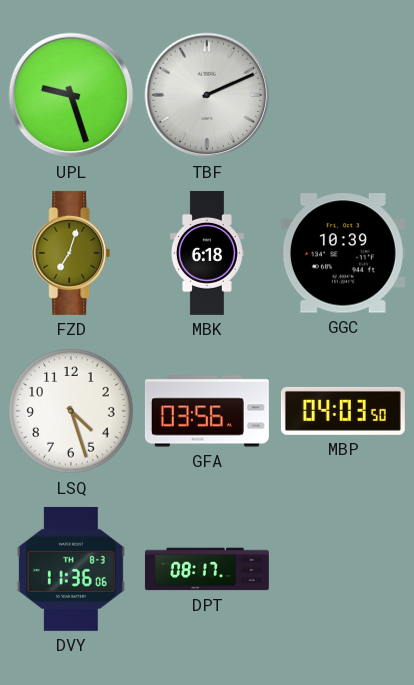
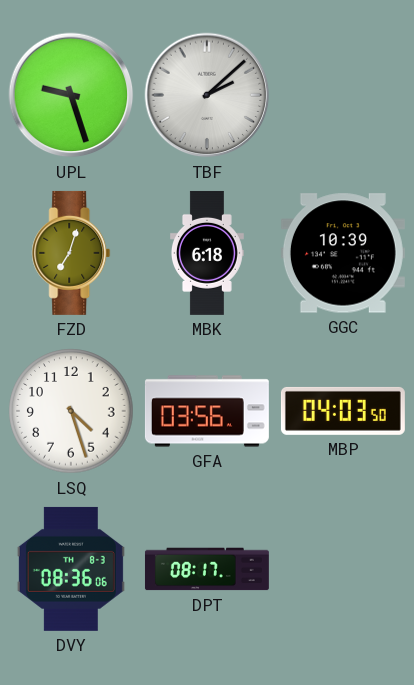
TBF: 2:11 -> 2:08 (207, 95)
DVY: 11:36 -> 08:36 (71, 569)
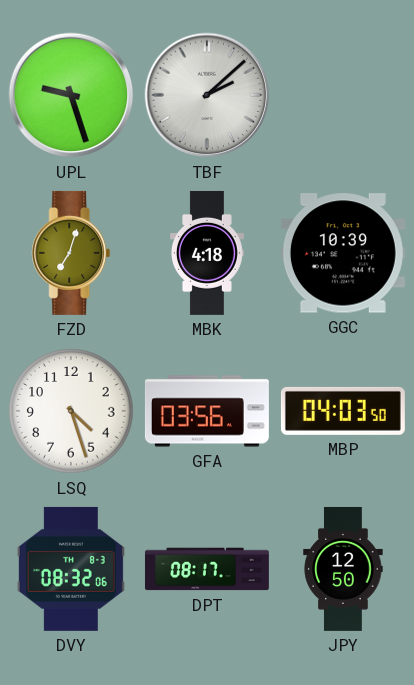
MBK: 6:18 -> 4:18 (208, 253)
DVY: 08:36 -> 08:32 (71, 569)
JPY: none -> 12:50 (343, 569)
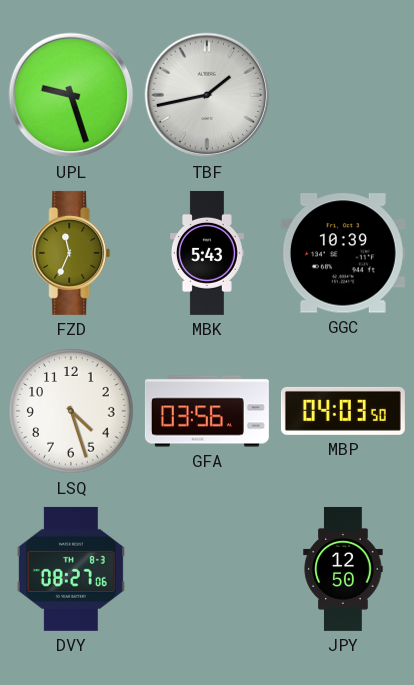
TBF: 2:08 -> 1:43 (207, 95)
FZD: 7:03 -> 11:34 (71, 253)
MBK: 4:18 -> 5:43 (208, 253)
DVY: 08:32 -> 08:27 (71, 569)
DPT: 08:17 -> none (207, 569)
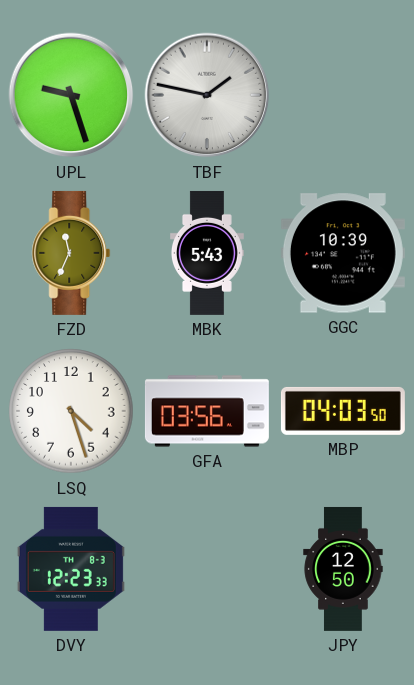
TBF: 1:43 -> 1:47 (207, 95)
DVY: 08:27 -> 12:23 (71, 569)
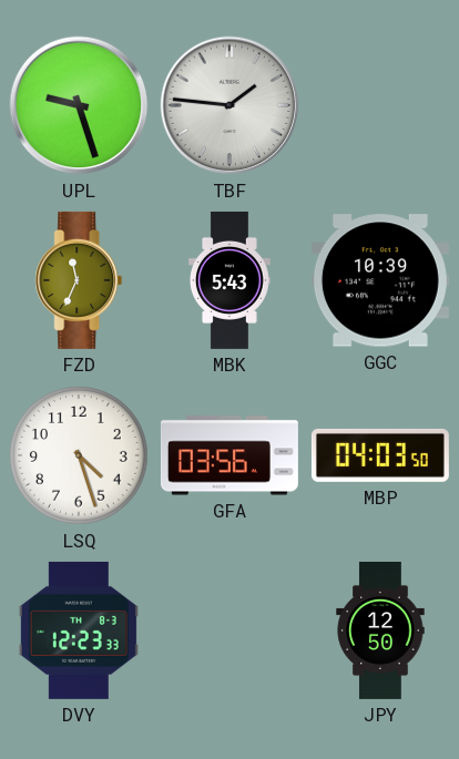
TBF: 1:47 -> 1:46 (229, 105)
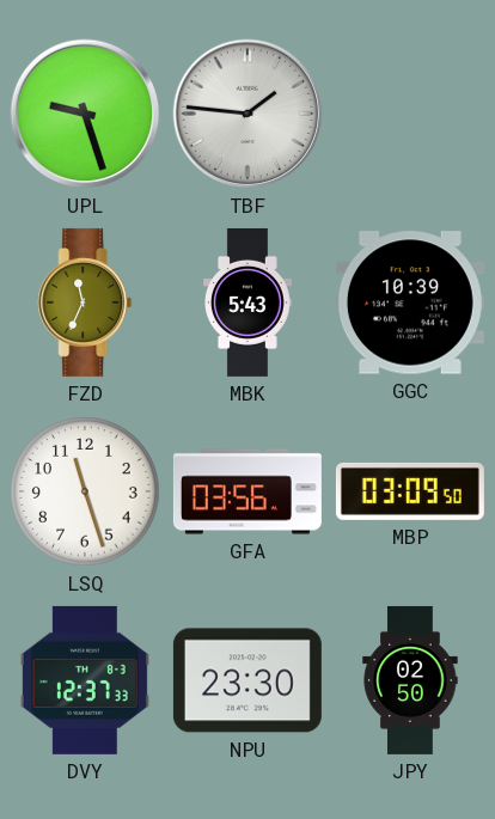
LSQ: 4:27 -> 11:27 (85, 491)
MBP: 04:03 -> 03:09 (410, 491)
DVY: 12:23 -> 12:37 (85, 680)
NPU: none -> 23:30 (247, 680)
JPY: 12:50 -> 02:50 (410, 680)
